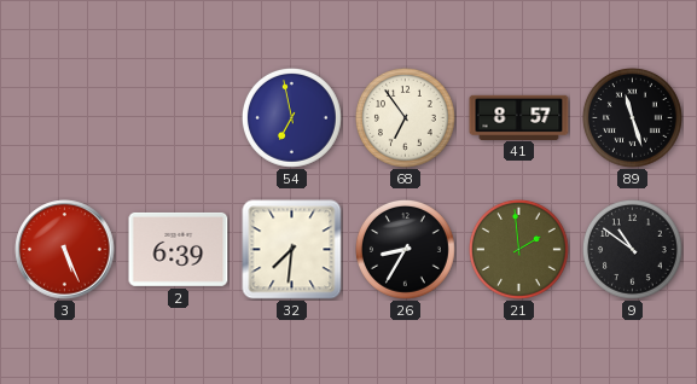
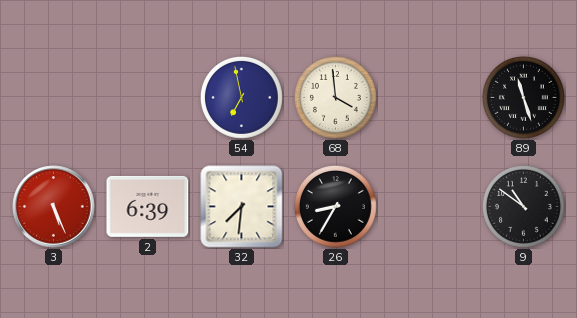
68: 6:54 -> 3:59 (336, 98)
41: 8:57 -> none (519, 117)
21: 1:59 -> none (519, 250)
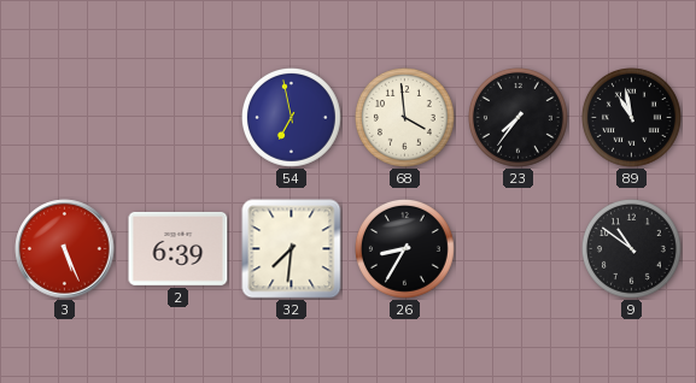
23: none -> 7:36 (519, 118)
89: 11:27 -> 10:58 (632, 118)
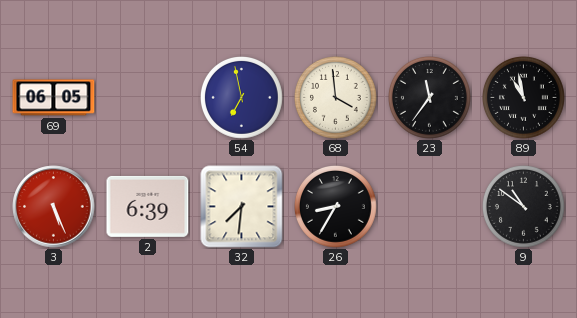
69: none -> 06:05 (54, 98)
23: 7:36 -> 11:36 (430, 98)
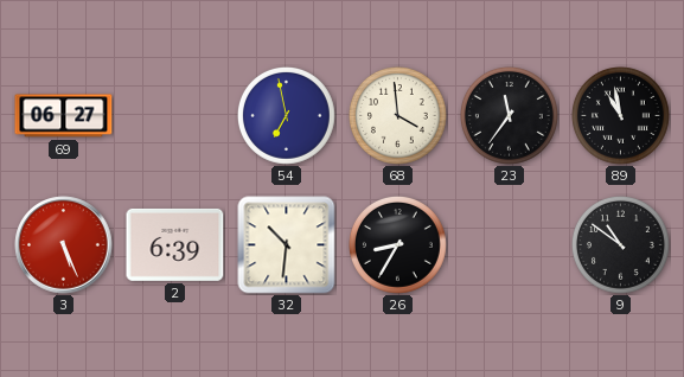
69: 06:05 -> 06:27 (64, 116)
32: 7:31 -> 10:31 (287, 245)
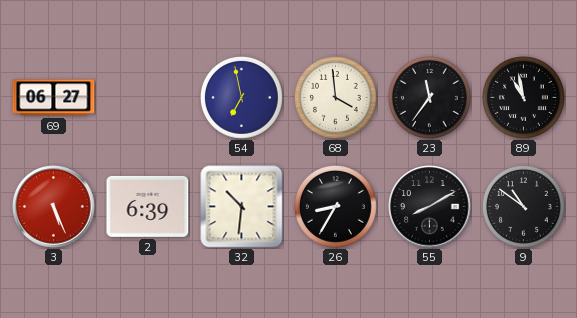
55: none -> 8:10 (430, 207)
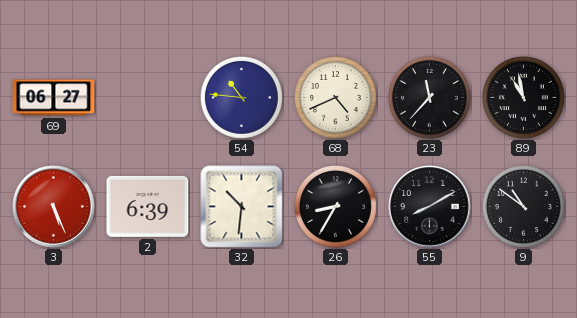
54: 6:58 -> 10:46 (242, 98)
68: 3:59 -> 4:41 (336, 98)
23: 11:36 -> 11:37 (430, 98)
